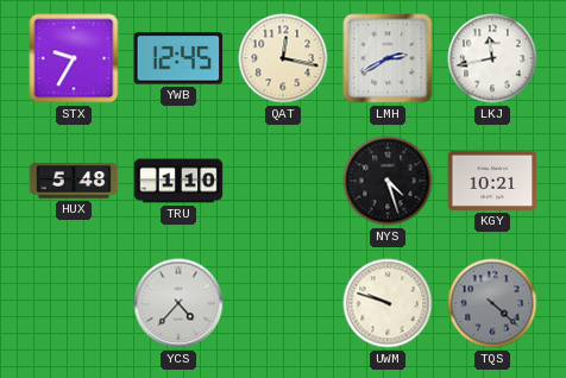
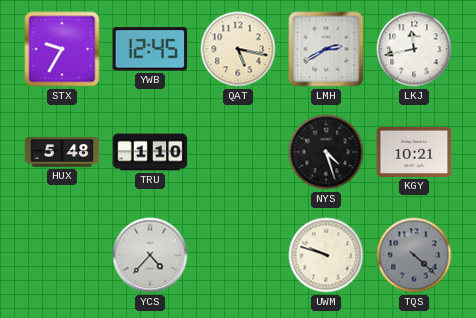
QAT: 12:17 -> 5:17 (238, 49)
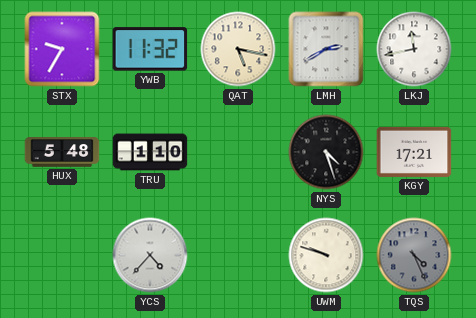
YWB: 12:45 -> 11:32 (150, 49)
KGY: 10:21 -> 17:21 (414, 152)
TQS: 4:22 -> 4:26 (414, 255)
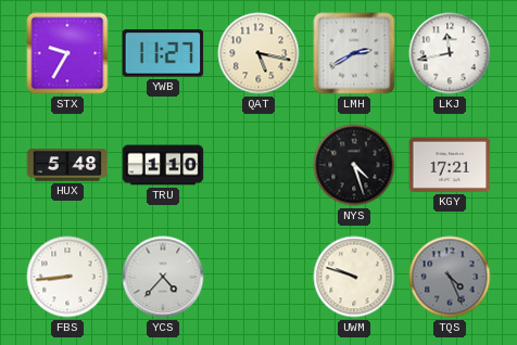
YWB: 11:32 -> 11:27 (163, 53)
FBS: none -> 8:44 (67, 277)
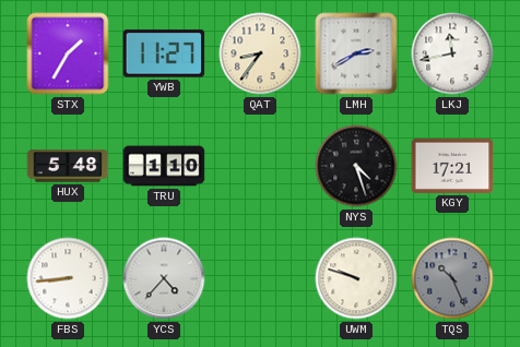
STX: 9:35 -> 1:35 (68, 53)
QAT: 5:17 -> 8:36 (260, 53)
TQS: 4:26 -> 10:26 (452, 278)
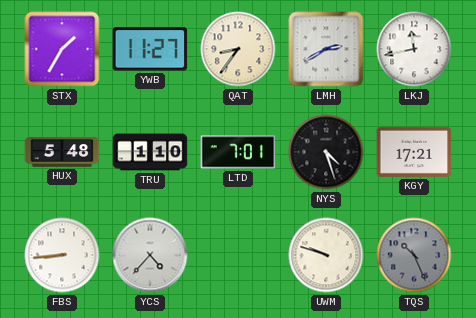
LTD: none -> 7:01 (238, 152)
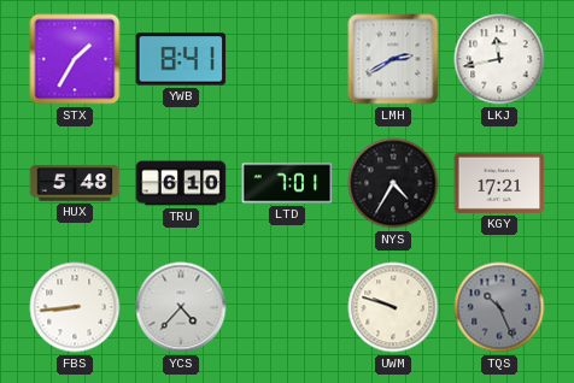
YWB: 11:27 -> 8:41 (181, 59)
QAT: 8:36 -> none (238, 49)
TRU: 1:10 -> 6:10 (181, 183)
NYS: 4:27 -> 4:35 (393, 183)
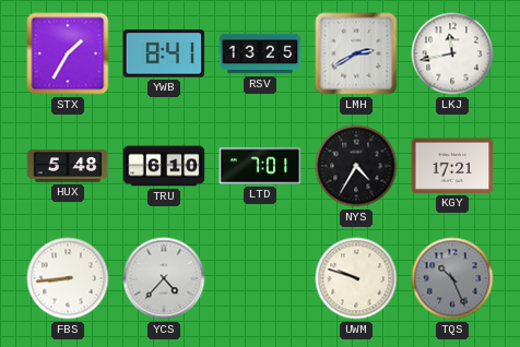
RSV: none -> 13:25 (260, 53)
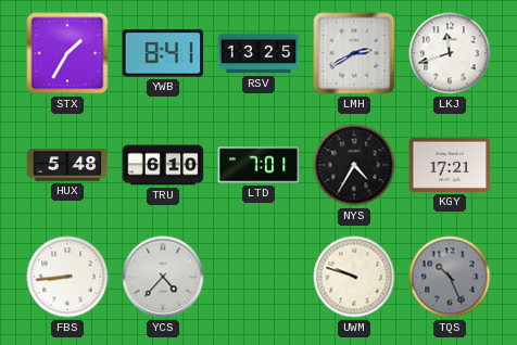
LKJ: 11:43 -> 11:42 (450, 53)
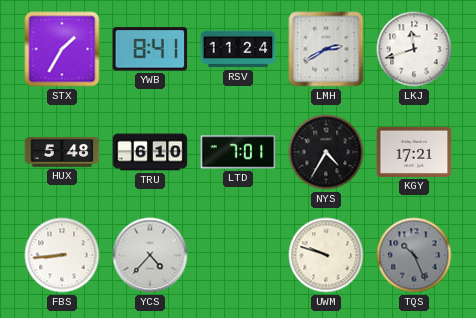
RSV: 13:25 -> 11:24 (238, 49)
